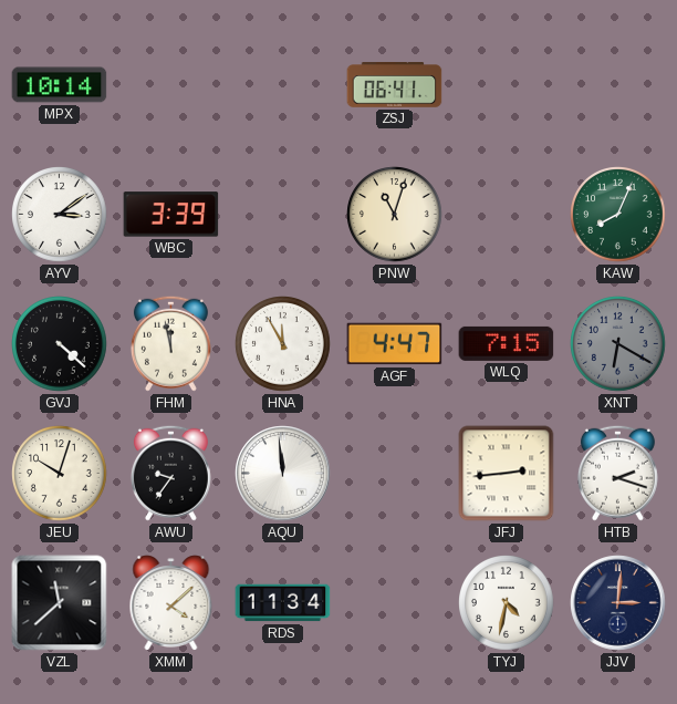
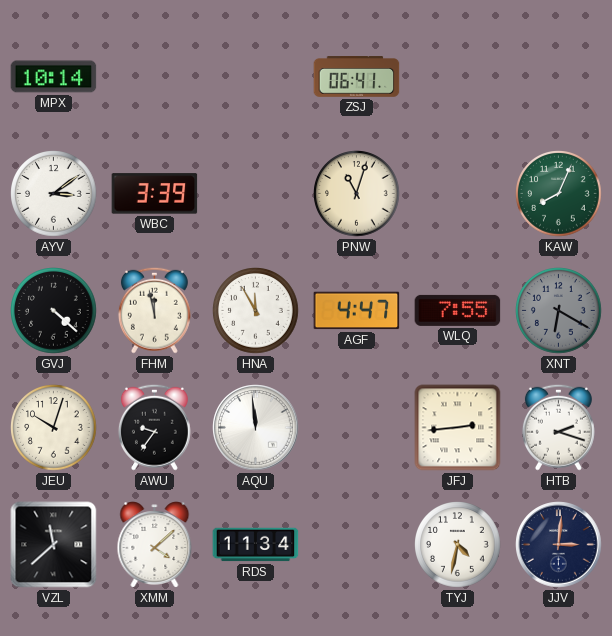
WLQ: 7:15 -> 7:55 (458, 310)
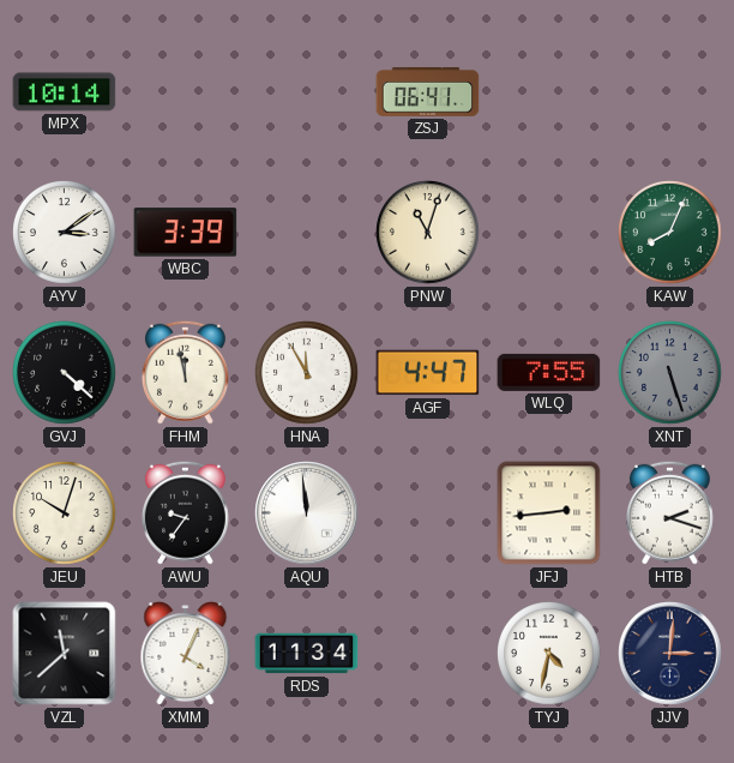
XNT: 6:20 -> 5:27 (670, 373)
XMM: 4:08 -> 4:04 (186, 654)
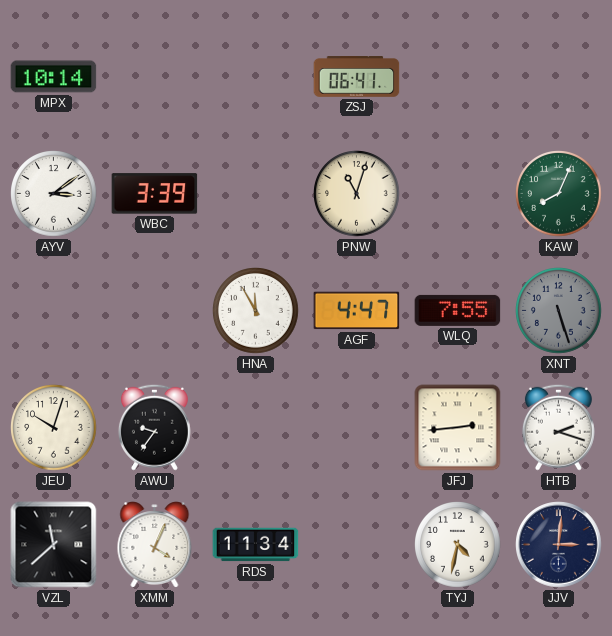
GVJ: 4:22 -> none (65, 373)
FHM: 11:58 -> none (185, 372)
AQU: 11:59 -> none (307, 513)
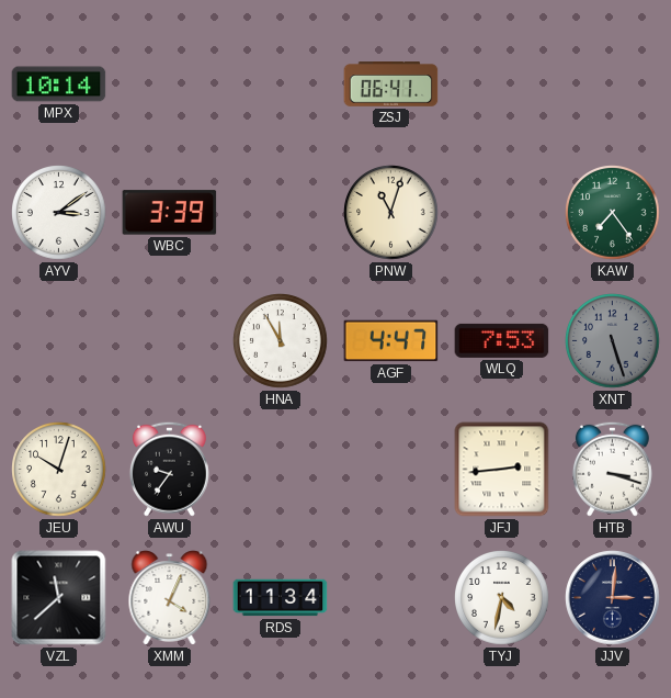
KAW: 8:04 -> 7:24 (613, 213)
WLQ: 7:55 -> 7:53 (502, 340)
HTB: 2:18 -> 3:18 (612, 469)
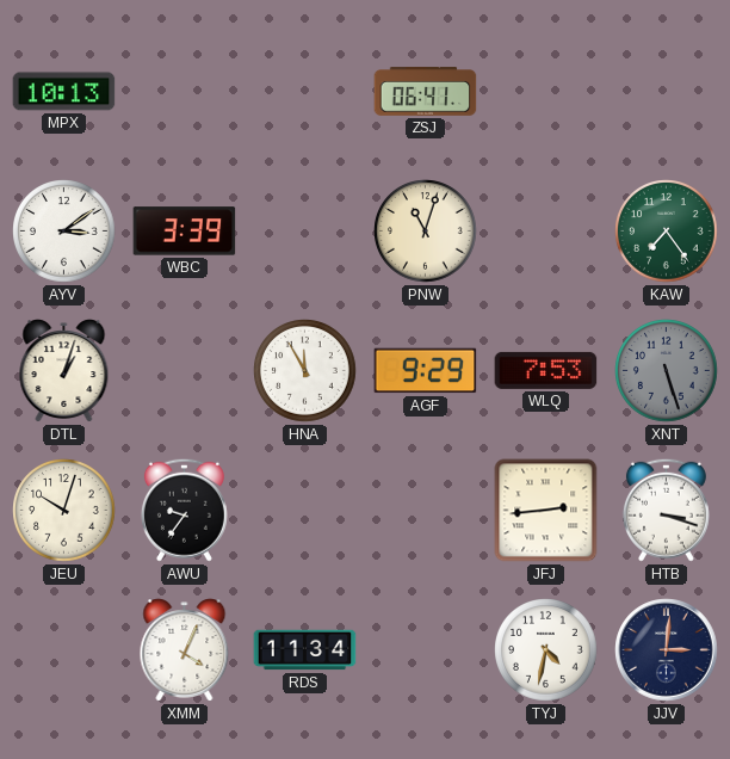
MPX: 10:14 -> 10:13 (64, 92)
DTL: none -> 1:03 (64, 371)
AGF: 4:47 -> 9:29 (426, 371)
VZL: 11:38 -> none (59, 598)
